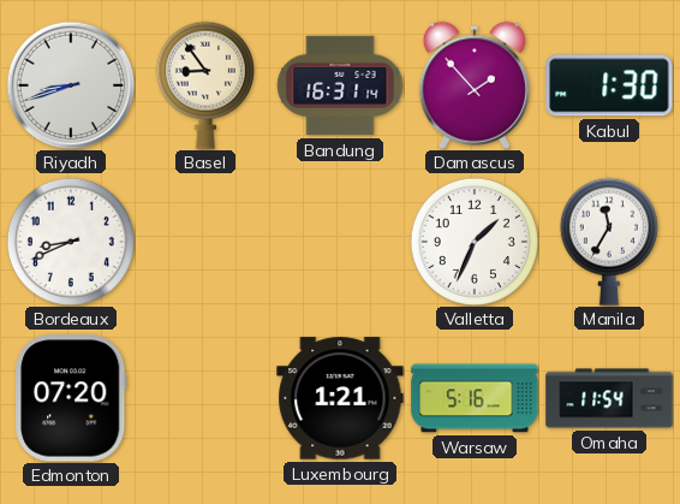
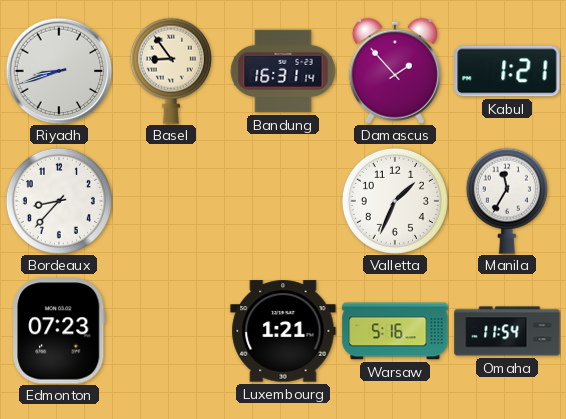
Kabul: 1:30 -> 1:21 (507, 71)
Bordeaux: 8:41 -> 8:37 (59, 201)
Edmonton: 07:20 -> 07:23 (59, 331)
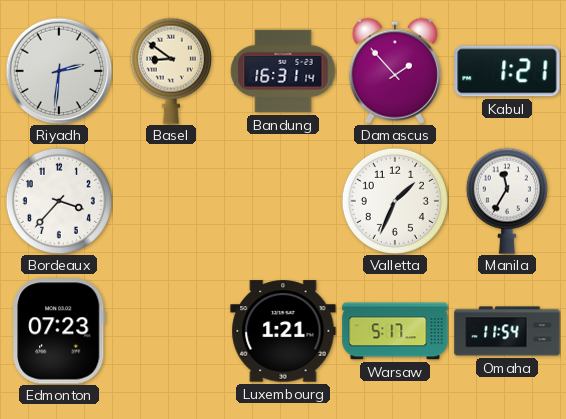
Riyadh: 8:42 -> 2:31 (59, 71)
Basel: 8:54 -> 8:51 (171, 71)
Bordeaux: 8:37 -> 3:37 (59, 201)
Warsaw: 5:16 -> 5:17 (395, 331)
